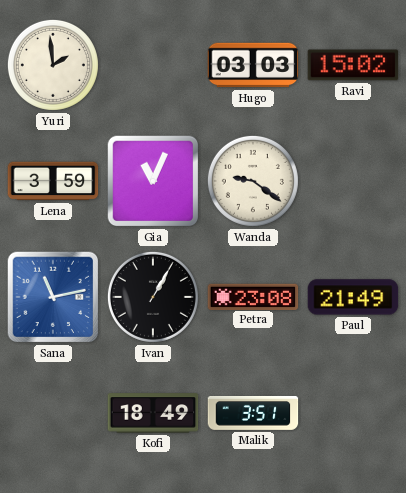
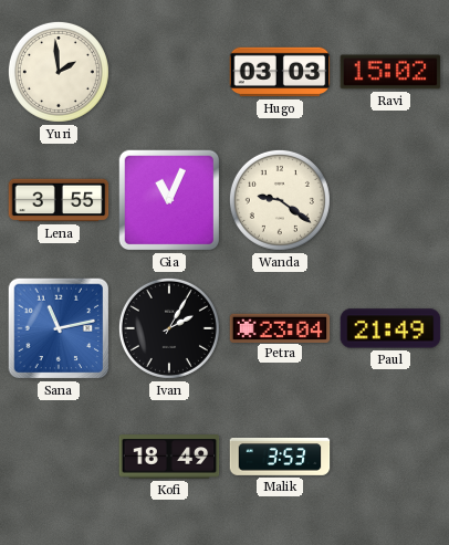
Lena: 3:59 -> 3:55 (59, 200)
Ivan: 1:05 -> 2:05 (169, 328)
Petra: 23:08 -> 23:04 (280, 327)
Malik: 3:51 -> 3:53 (280, 457)
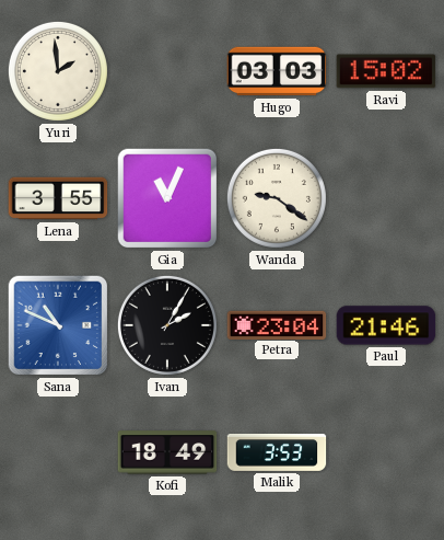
Sana: 11:13 -> 10:49 (58, 325)
Paul: 21:49 -> 21:46 (386, 325)
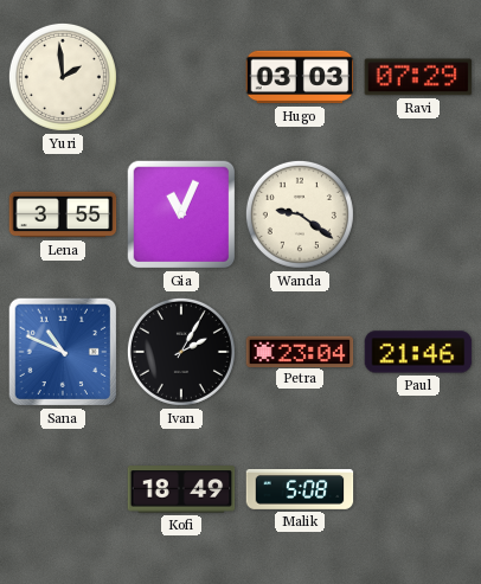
Ravi: 15:02 -> 07:29 (418, 77)
Malik: 3:53 -> 5:08 (300, 489)
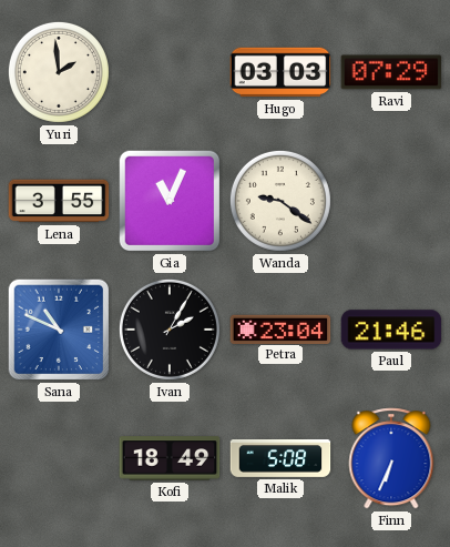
Finn: none -> 6:34 (391, 458)
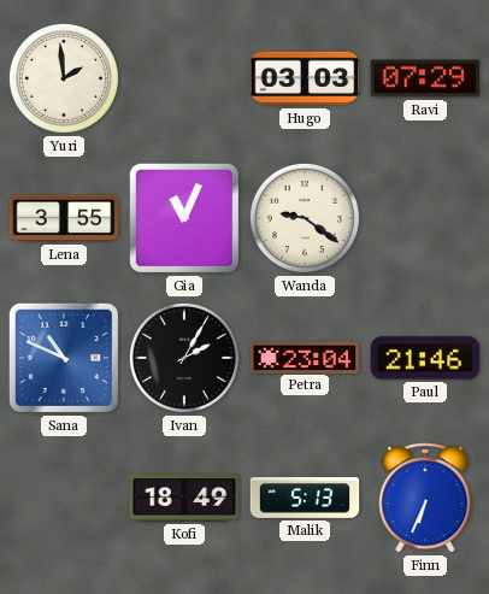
Malik: 5:08 -> 5:13 (305, 498)
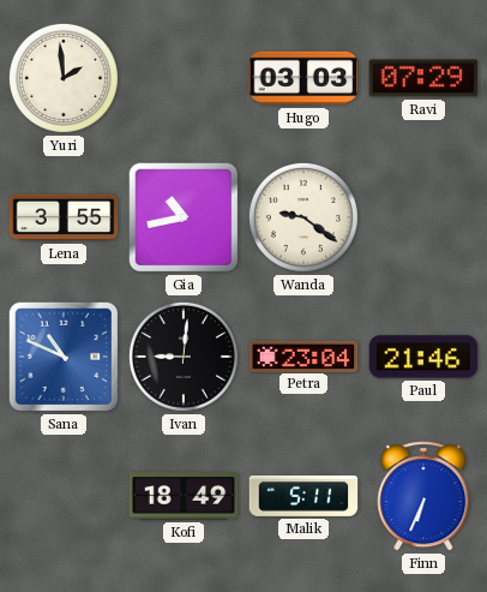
Gia: 11:04 -> 10:43 (184, 217)
Ivan: 2:05 -> 9:01 (184, 357)
Malik: 5:13 -> 5:11 (303, 496)
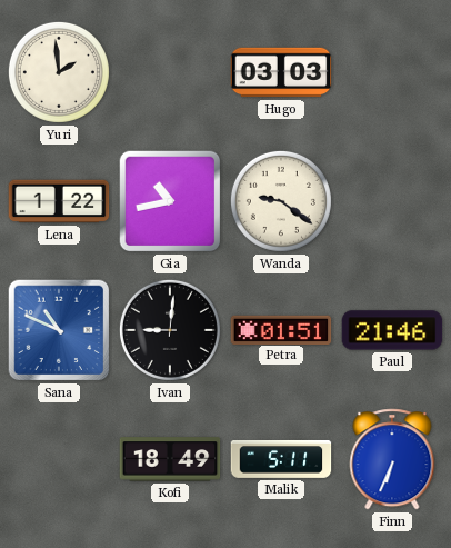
Ravi: 07:29 -> none (423, 78)
Lena: 3:55 -> 1:22 (59, 201)
Petra: 23:04 -> 01:51 (281, 329)
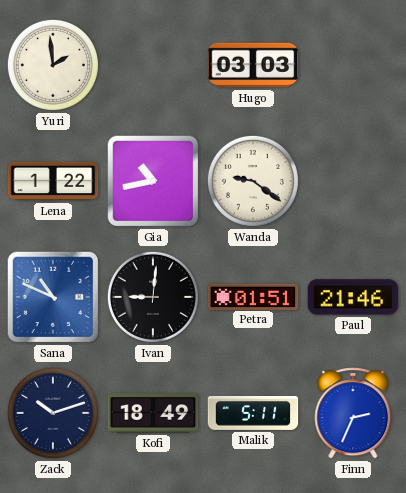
Zack: none -> 10:12 (53, 413)
Finn: 6:34 -> 2:34 (353, 413)
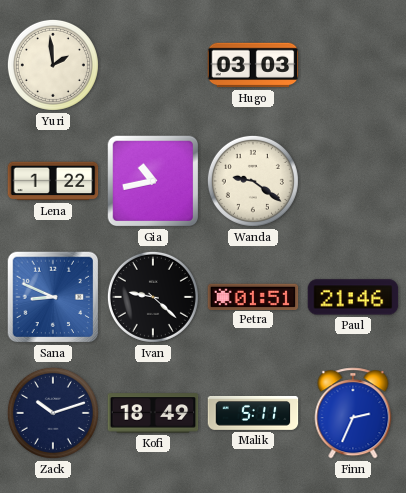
Sana: 10:49 -> 8:49 (53, 297)
Ivan: 9:01 -> 9:22 (153, 297)
